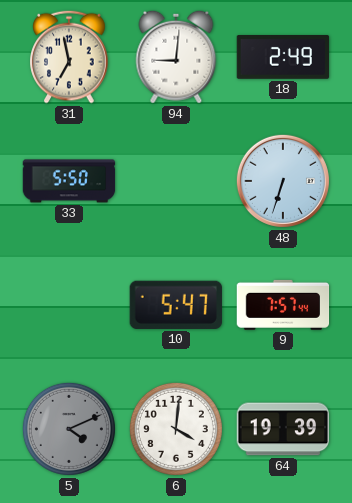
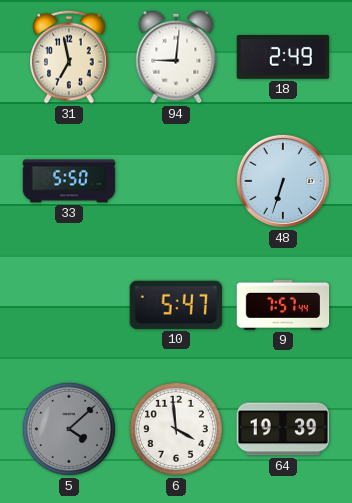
5: 4:11 -> 4:08 (69, 429)
6: 4:01 -> 3:59 (176, 429)
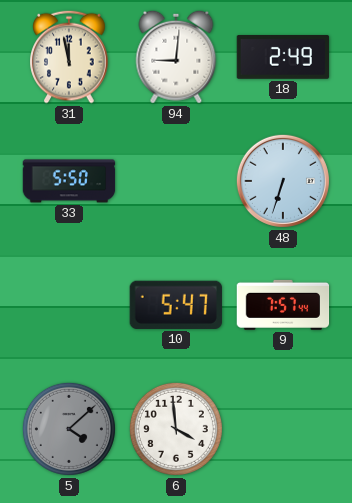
31: 6:58 -> 11:58 (69, 57)
64: 19:39 -> none (283, 429)
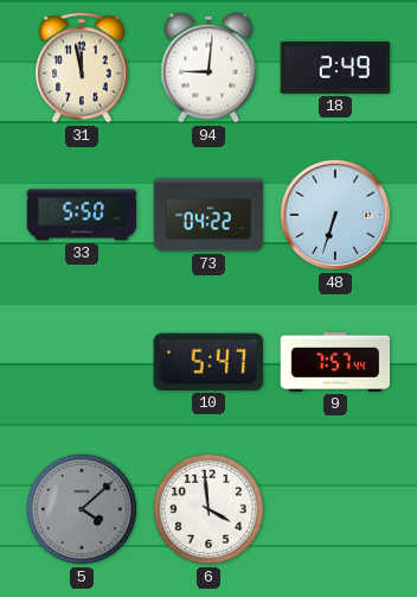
73: none -> 04:22 (208, 215)
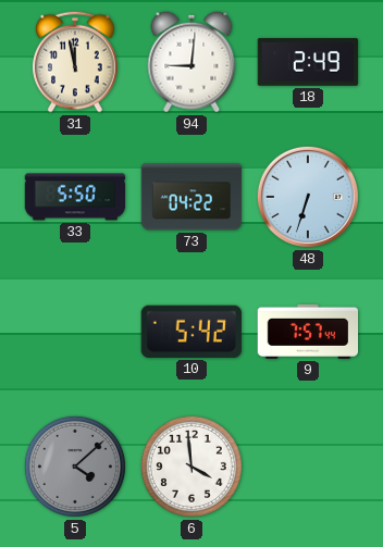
10: 5:47 -> 5:42 (191, 332)
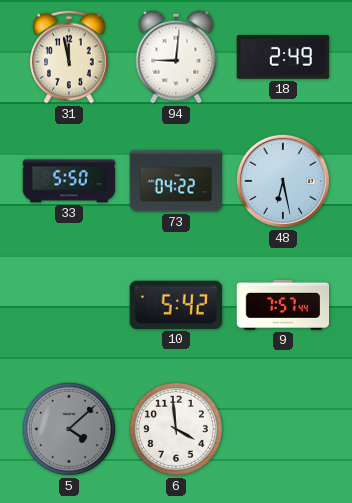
48: 6:33 -> 6:28 (283, 181)
